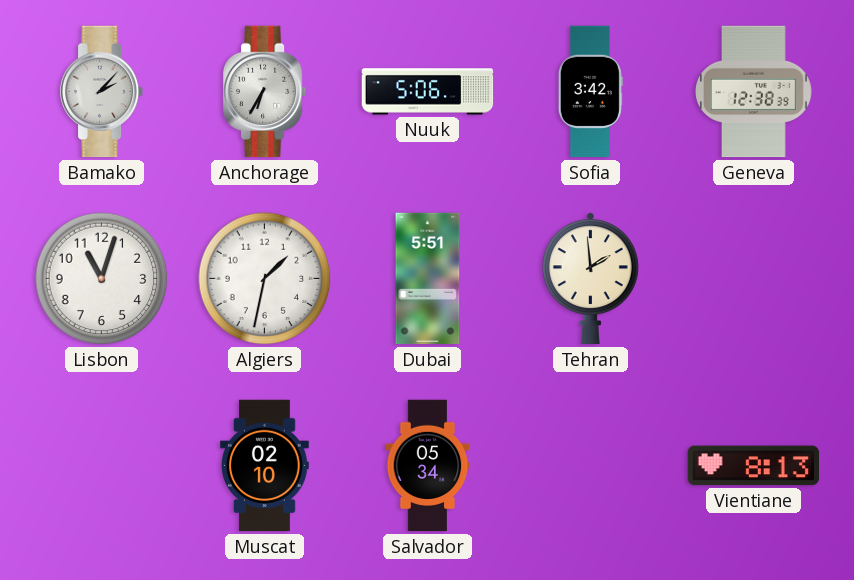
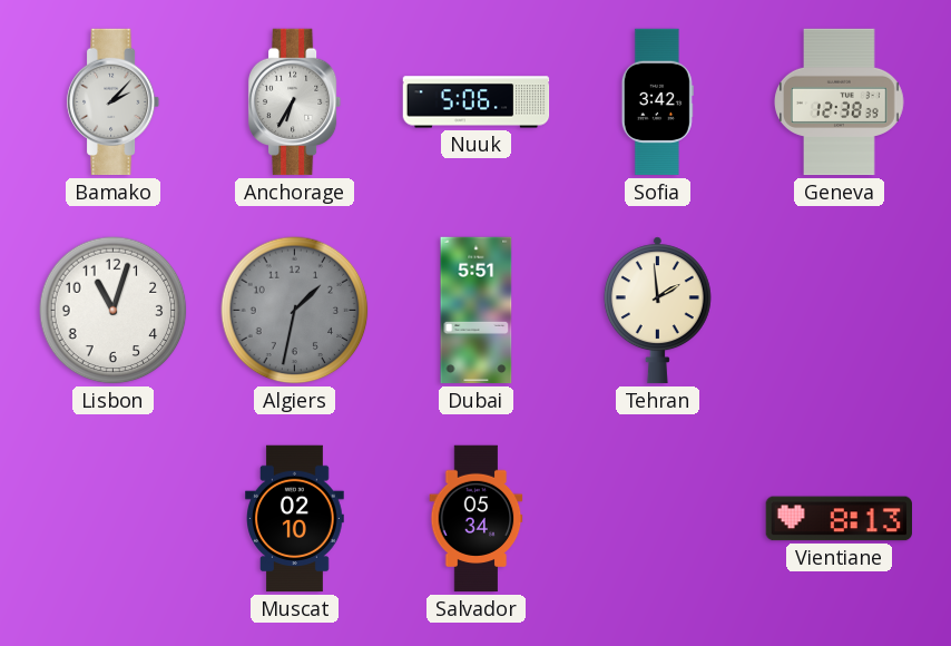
Algiers dial: white -> grey (295, 311)
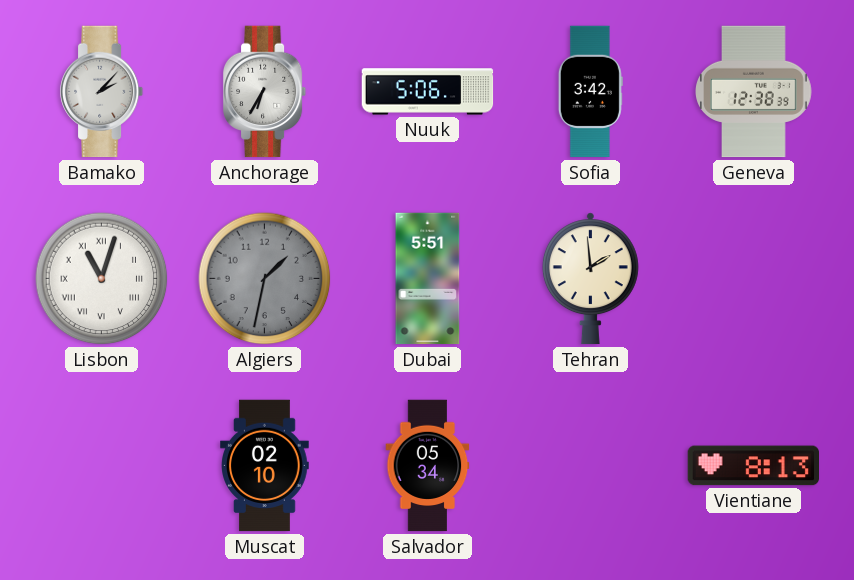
Lisbon numerals: Arabic -> Roman (102, 279)
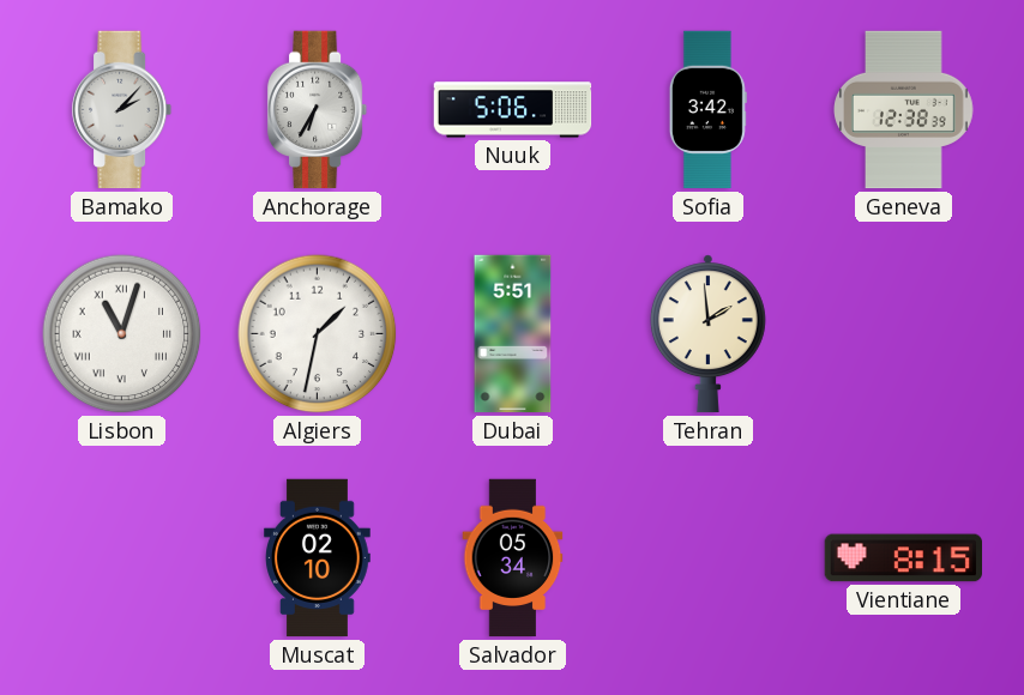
Algiers dial: grey -> white (318, 334)
Vientiane: 8:13 -> 8:15 (903, 558)
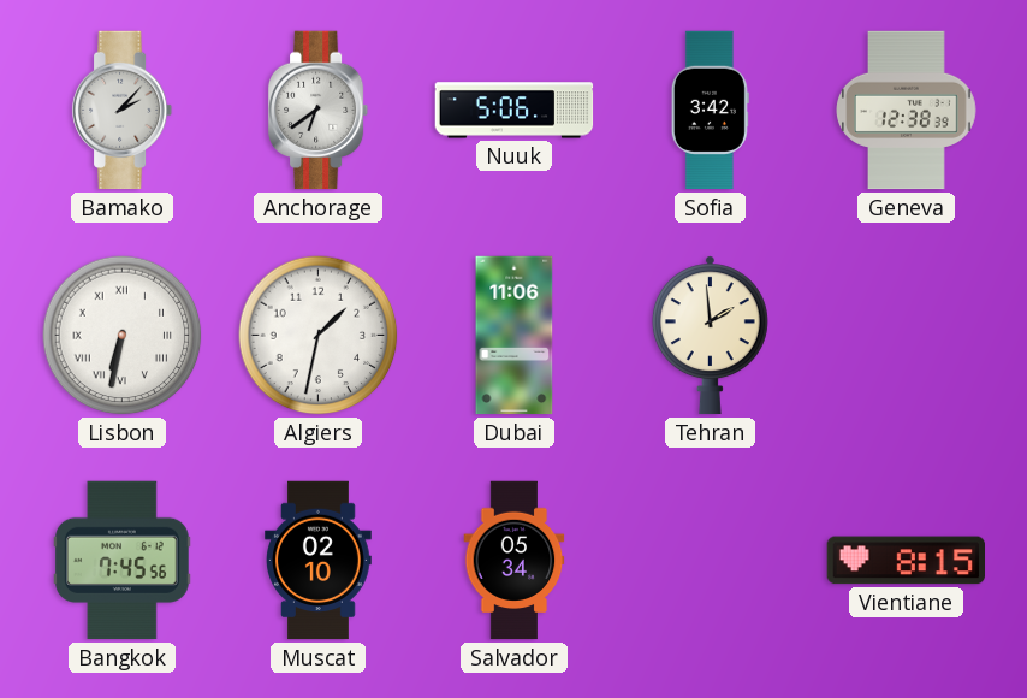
Anchorage: 6:35 -> 6:39 (319, 111)
Lisbon: 11:03 -> 6:32 (123, 336)
Dubai: 5:51 -> 11:06 (515, 336)
Bangkok: none -> 7:45 (121, 561)
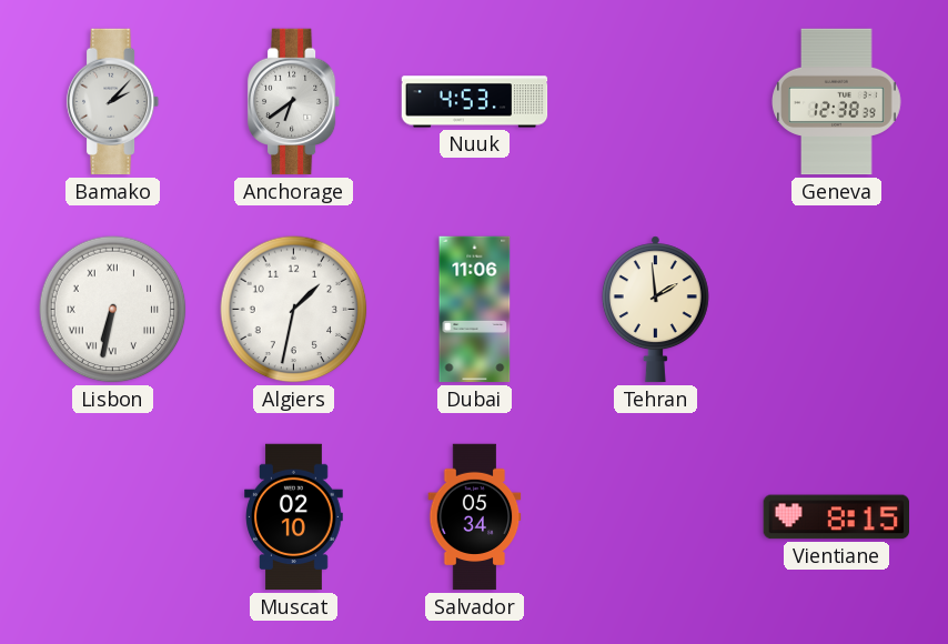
Nuuk: 5:06 -> 4:53 (475, 102)
Sofia: 3:42 -> none (710, 111)
Bangkok: 7:45 -> none (121, 561)
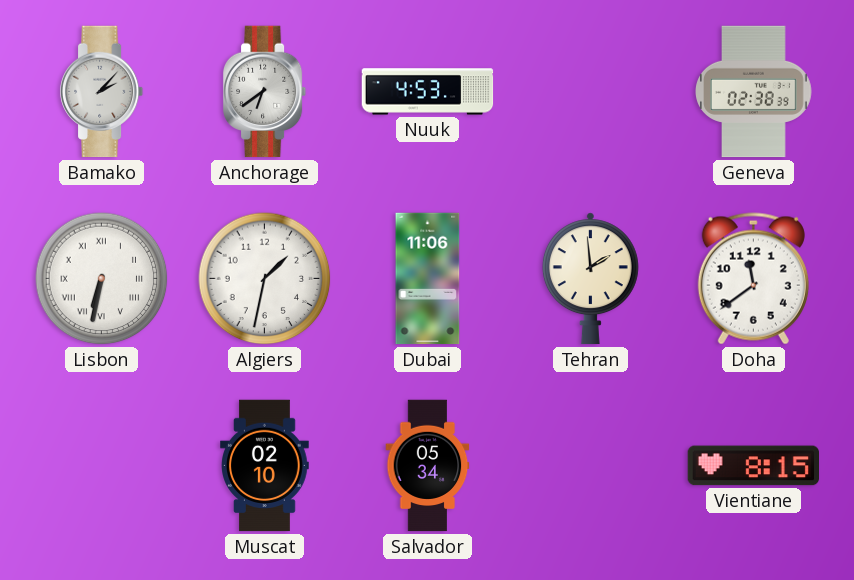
Geneva: 12:38 -> 02:38 (754, 92)
Doha: none -> 11:39 (753, 279)
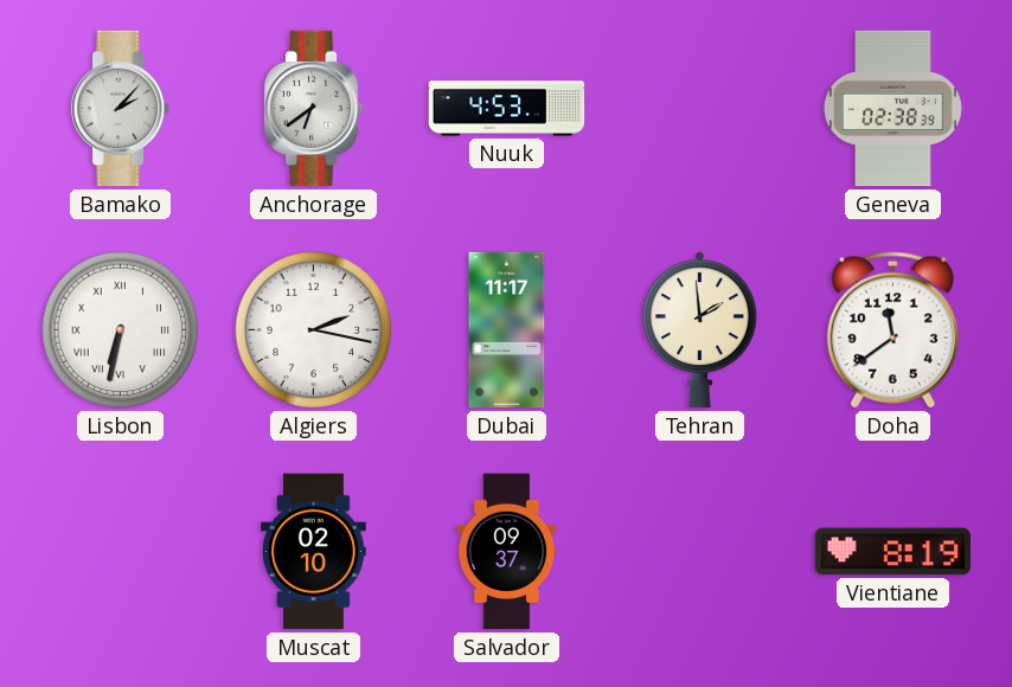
Algiers: 1:32 -> 2:17 (314, 330)
Dubai: 11:06 -> 11:17 (507, 330)
Salvador: 05:34 -> 09:37 (507, 552)
Vientiane: 8:15 -> 8:19 (892, 552)
